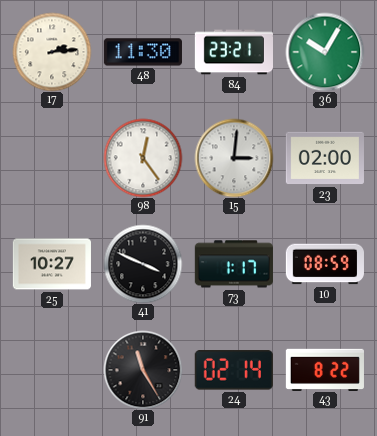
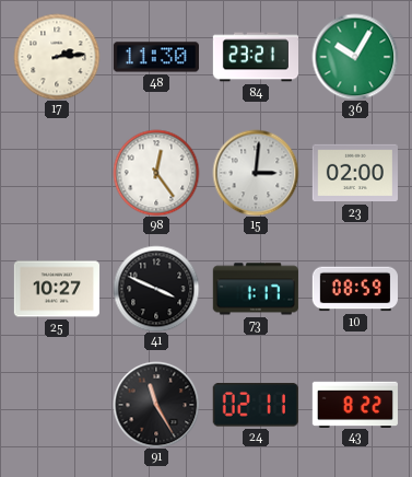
24: 02:14 -> 02:11 (256, 405)
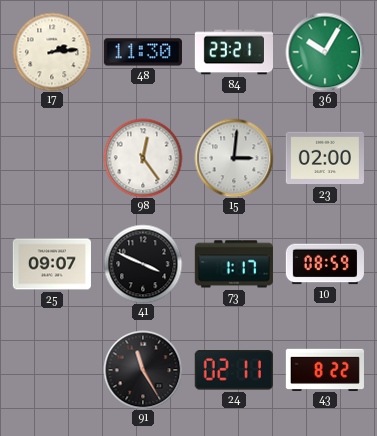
25: 10:27 -> 09:07 (52, 264)
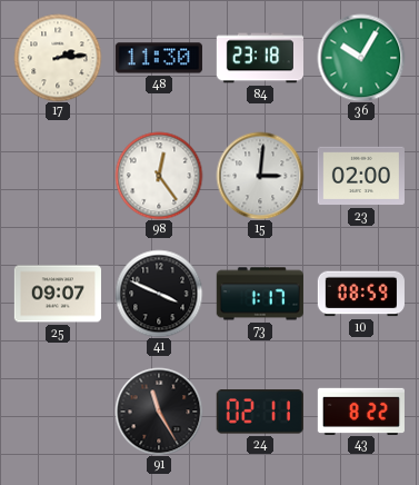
84: 23:21 -> 23:18 (259, 58)
